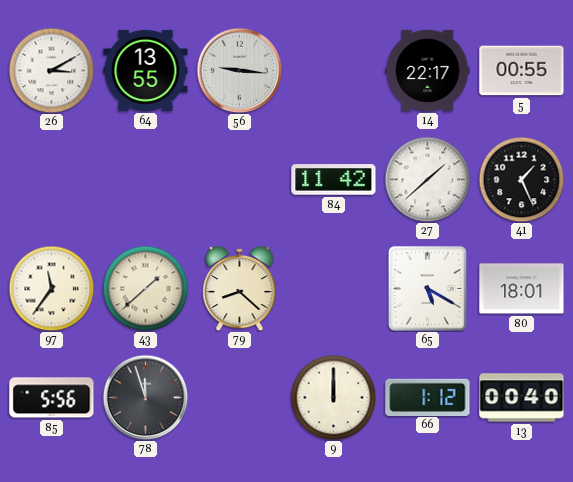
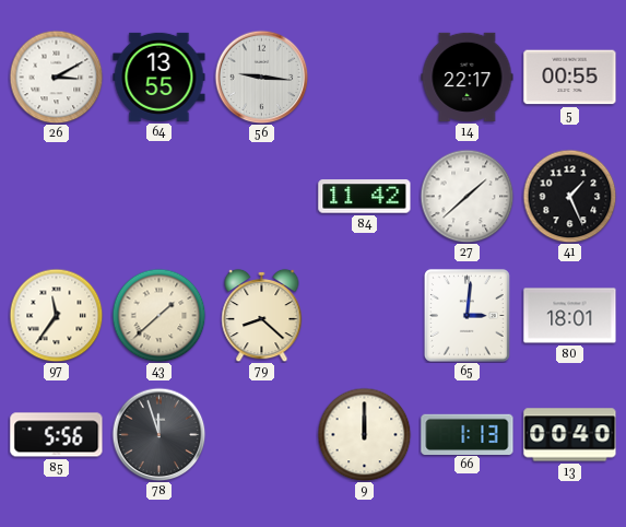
65: 5:20 -> 3:01 (466, 315)
66: 1:12 -> 1:13 (468, 434)
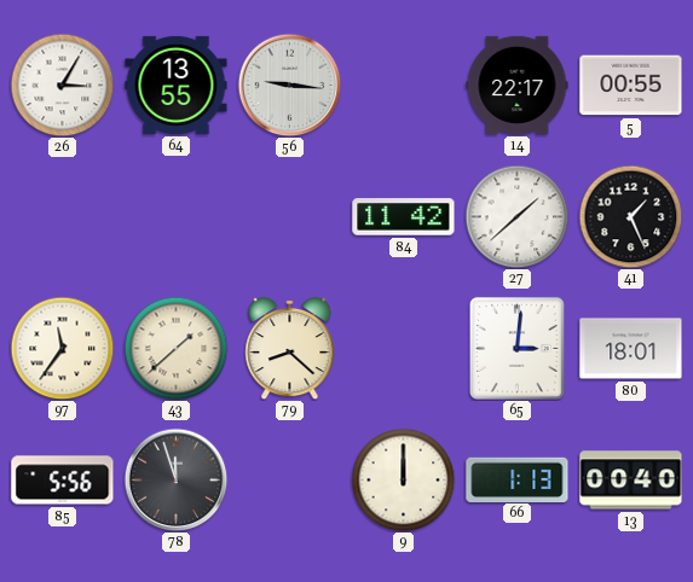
26: 3:10 -> 3:05 (62, 85)
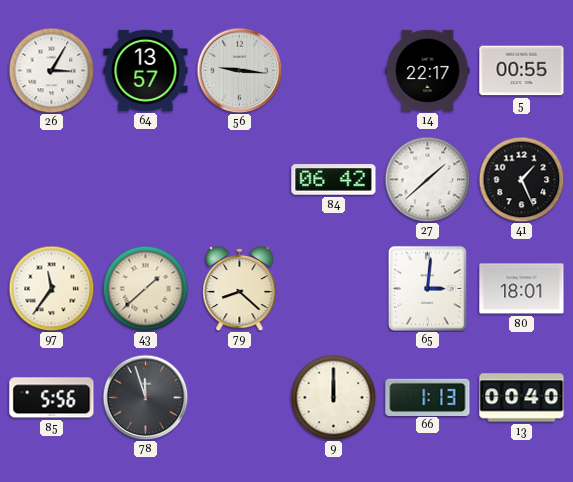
64: 13:55 -> 13:57 (146, 70)
84: 11:42 -> 06:42 (334, 180)
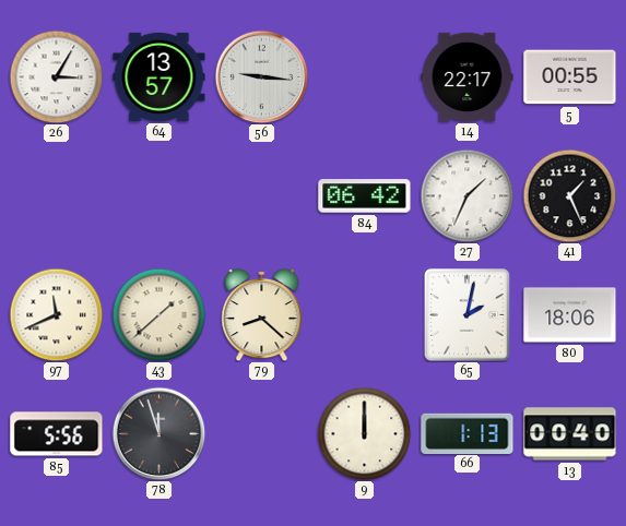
27: 1:38 -> 1:34 (466, 195)
97: 11:36 -> 11:41 (56, 314)
65: 3:01 -> 2:02 (466, 314)
80: 18:01 -> 18:06 (570, 315)
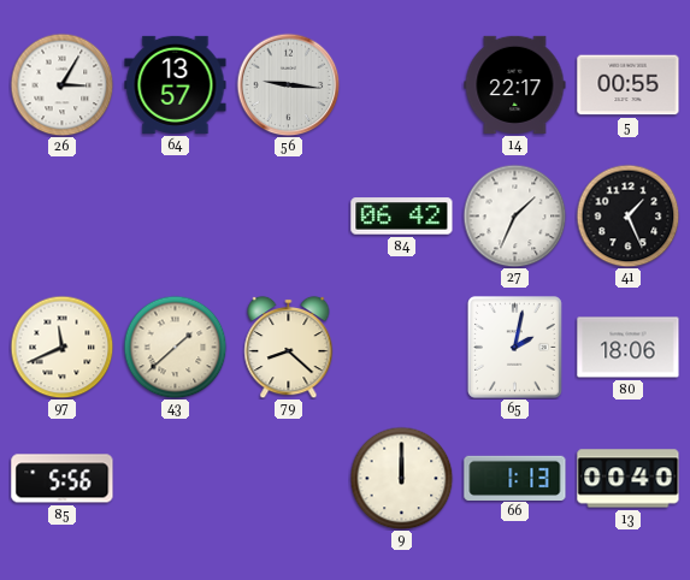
78: 11:57 -> none (158, 433)
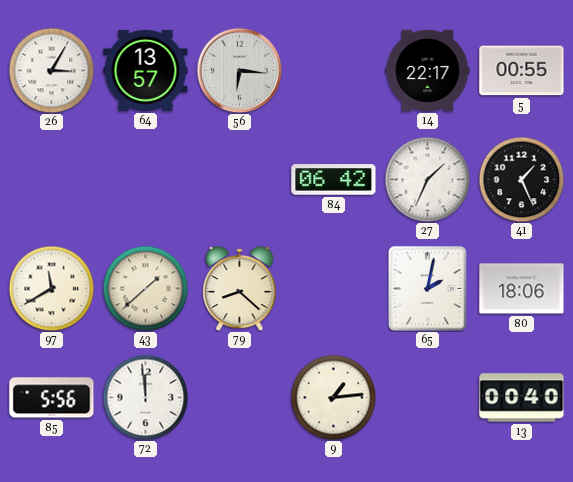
56: 9:16 -> 6:16 (239, 70)
97: 11:41 -> 11:40 (51, 288)
72: none -> 11:59 (145, 397)
9: 12:00 -> 1:14 (333, 397)
66: 1:13 -> none (515, 478)
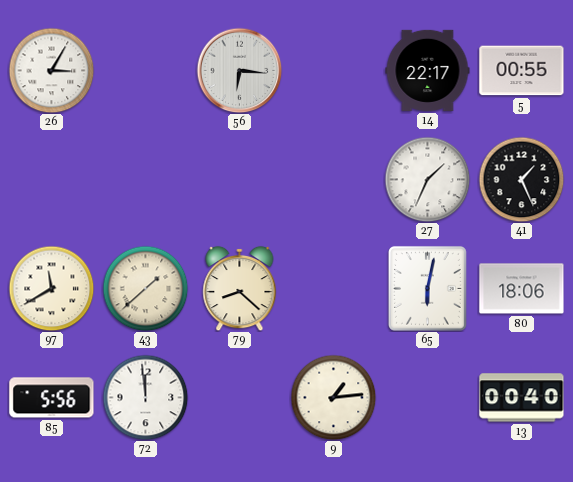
64: 13:57 -> none (146, 70)
84: 06:42 -> none (334, 180)
65: 2:02 -> 6:02 (427, 288)
